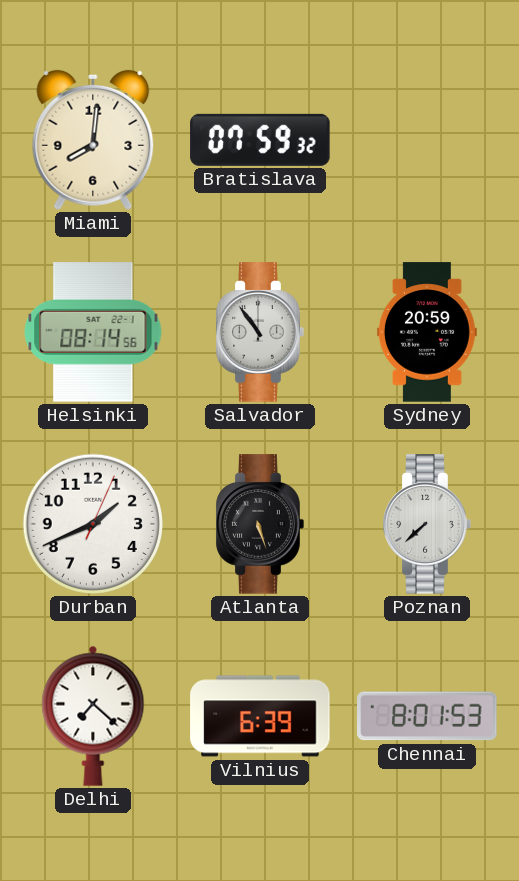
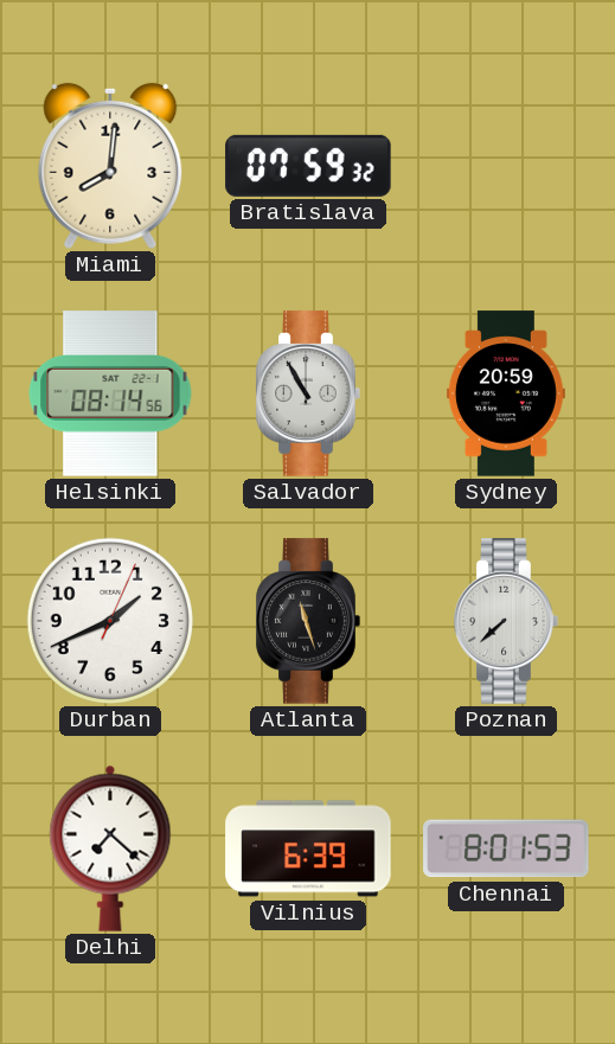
Salvador: 10:54 -> 10:55 (308, 393)
Atlanta: 5:27 -> 11:27 (308, 621)
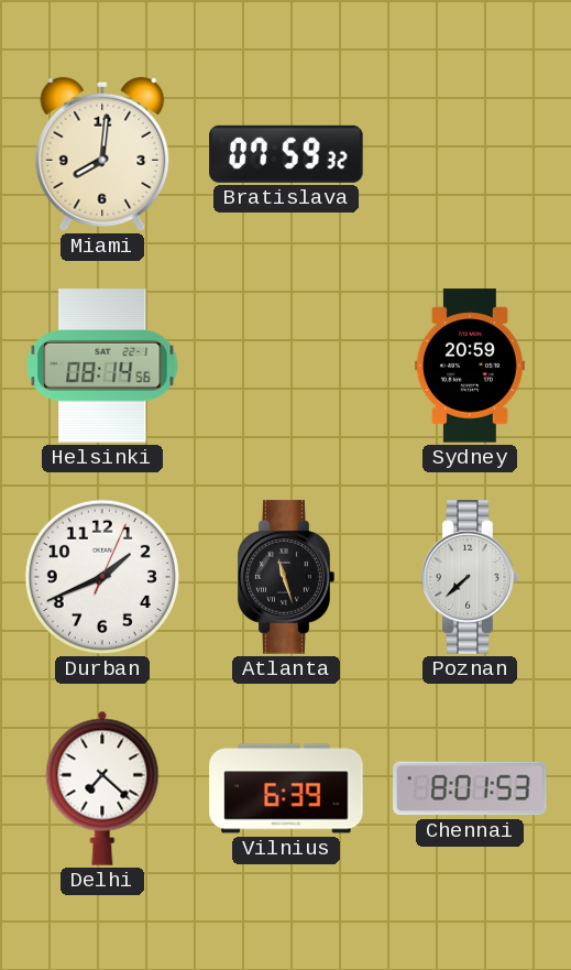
Salvador: 10:55 -> none (308, 393)
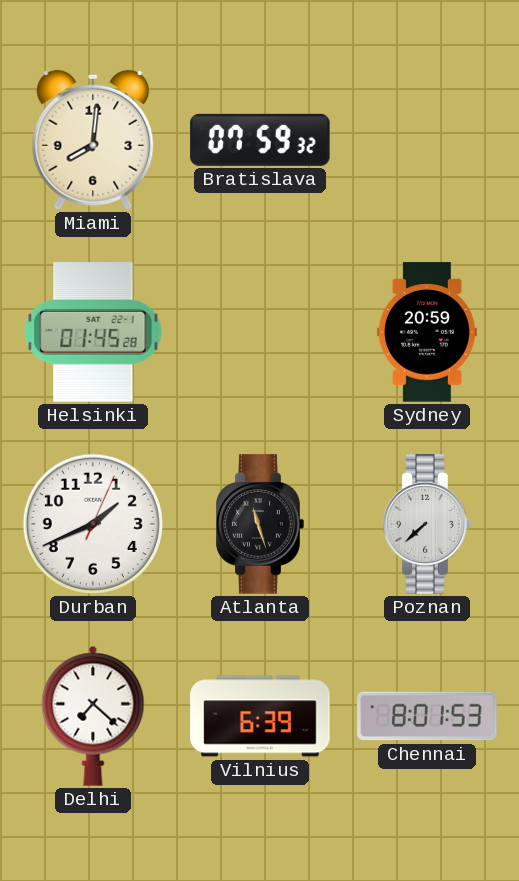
Helsinki: 08:14 -> 01:45 (93, 332)
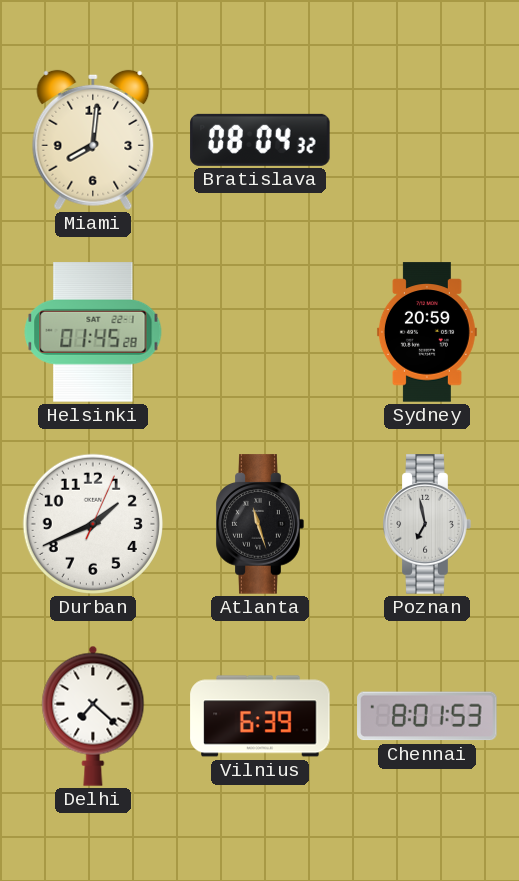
Bratislava: 07:59 -> 08:04 (260, 140)
Poznan: 7:38 -> 6:58 (427, 524)
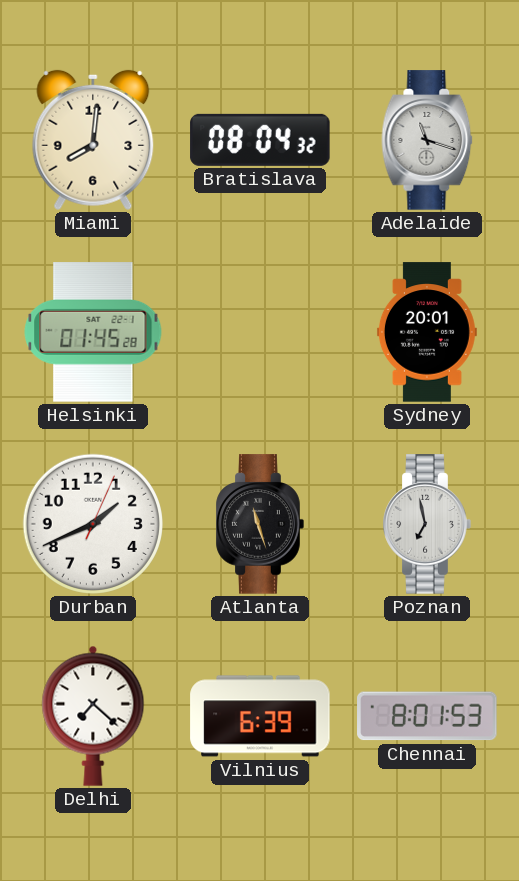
Adelaide: none -> 11:18 (427, 140)
Sydney: 20:59 -> 20:01 (427, 332)
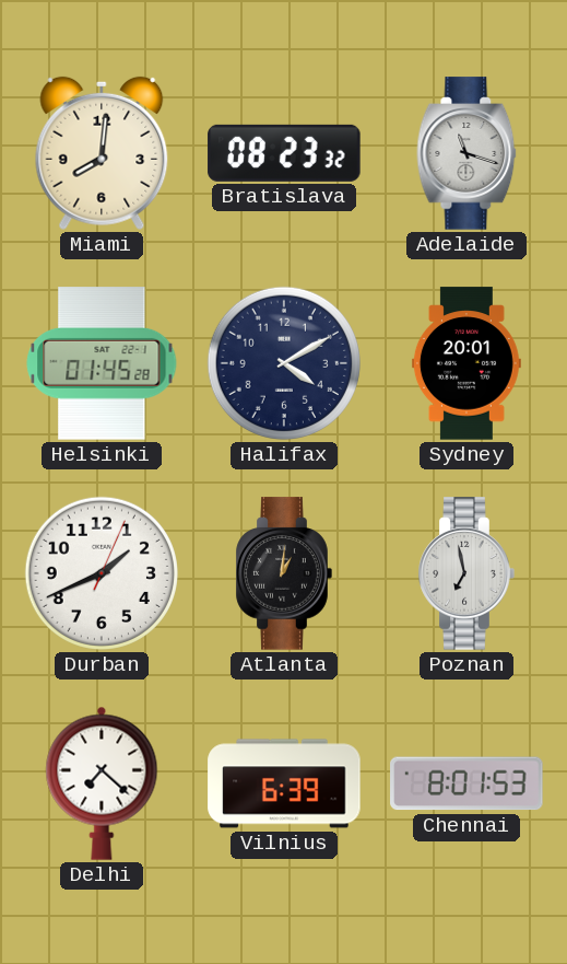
Bratislava: 08:04 -> 08:23 (284, 153)
Halifax: none -> 4:10 (284, 363)
Atlanta: 11:27 -> 1:01 (284, 573)
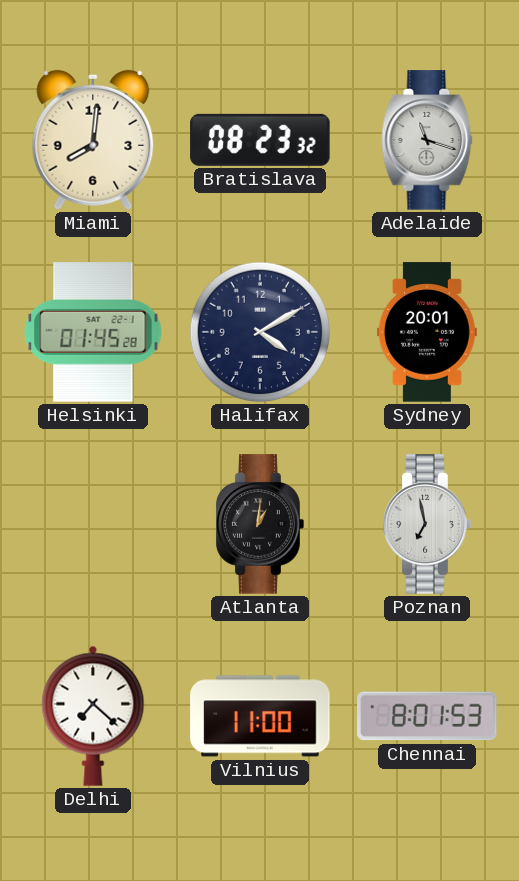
Durban: 1:41 -> none (102, 573)
Vilnius: 6:39 -> 11:00 (260, 716)
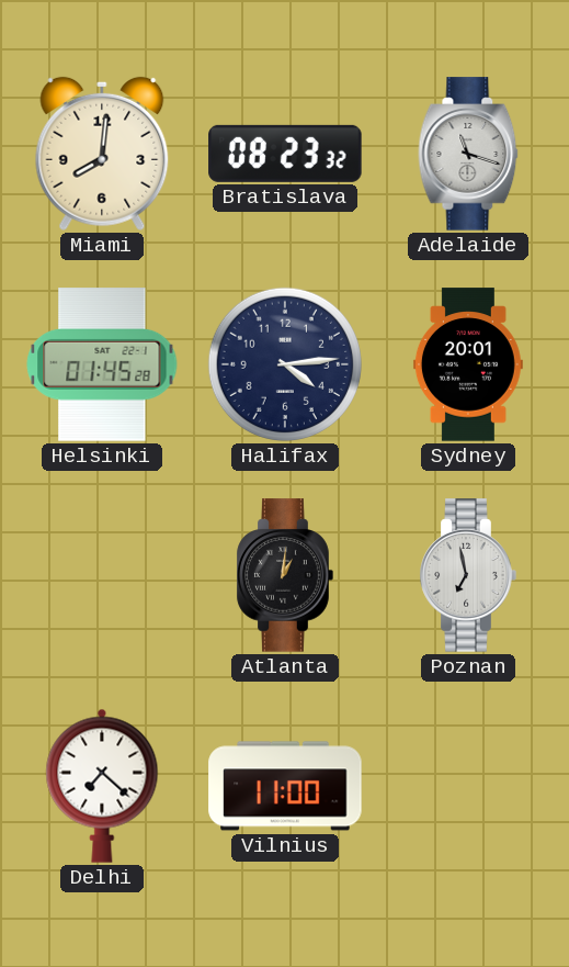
Halifax: 4:10 -> 4:14 (285, 364)
Chennai: 8:01 -> none (427, 716)
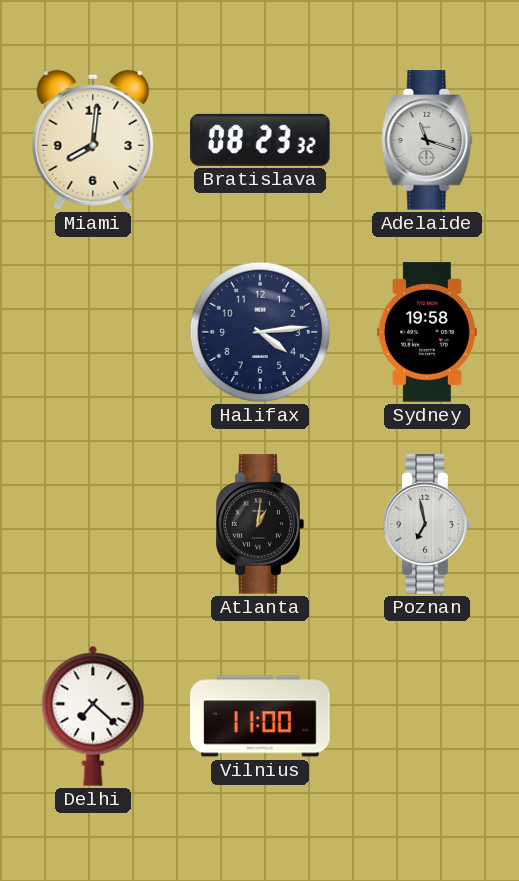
Helsinki: 01:45 -> none (102, 364)
Sydney: 20:01 -> 19:58 (427, 332)
